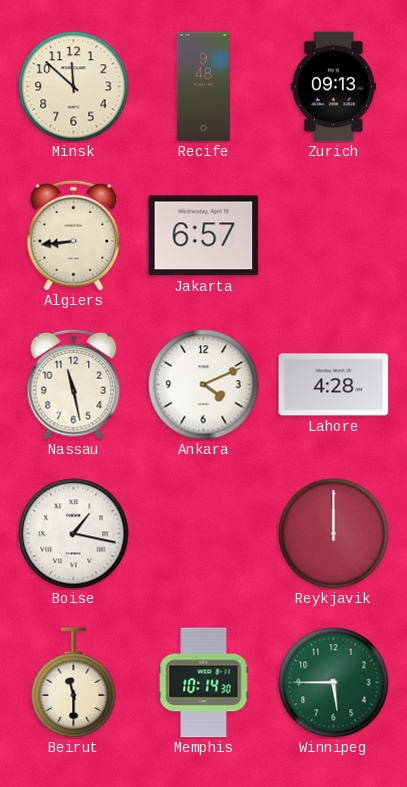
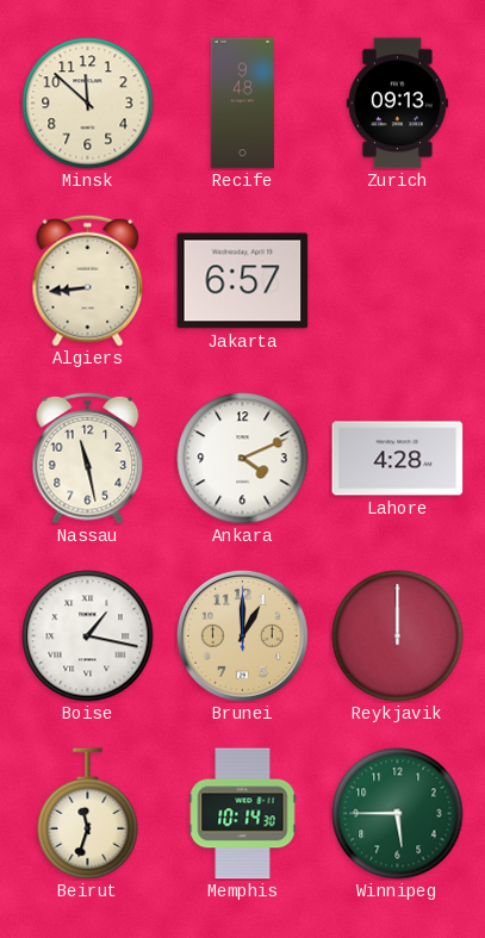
Brunei: none -> 1:00 (242, 635)
Beirut: 11:30 -> 11:33 (88, 814)
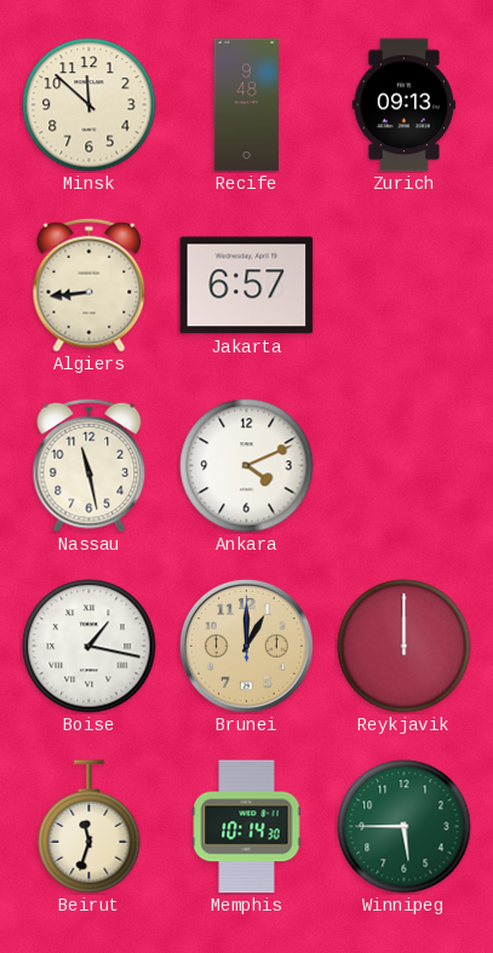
Lahore: 4:28 -> none (398, 459)
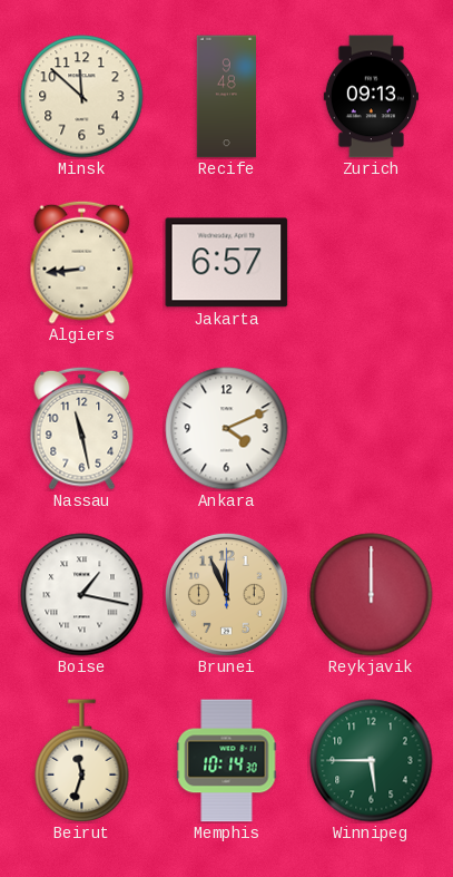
Brunei: 1:00 -> 11:56 (226, 594)
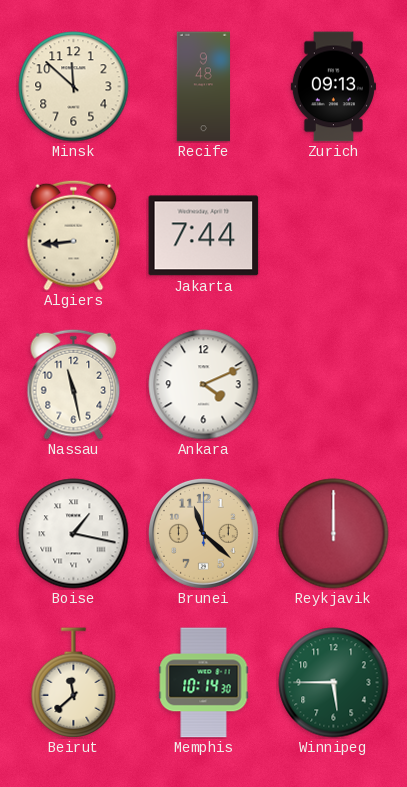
Jakarta: 6:57 -> 7:44 (204, 236)
Brunei: 11:56 -> 11:22 (203, 533)
Beirut: 11:33 -> 11:38 (74, 683)
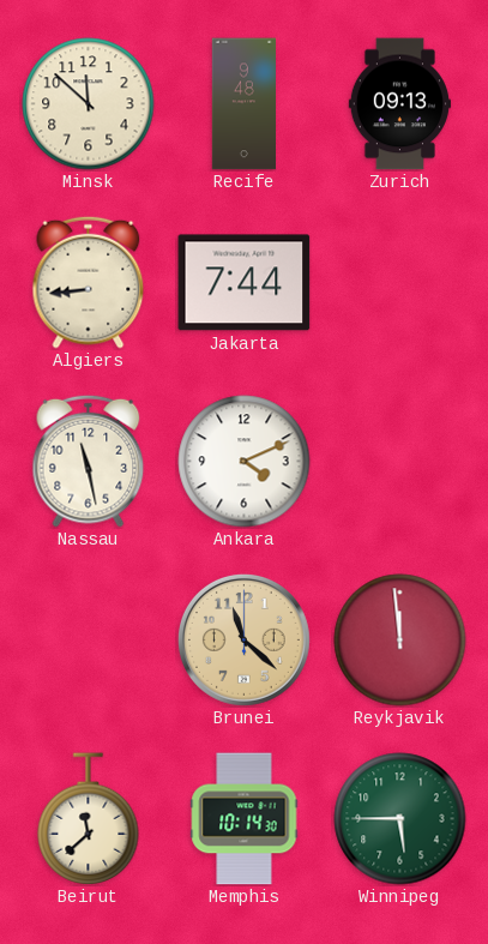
Boise: 1:17 -> none (74, 534)
Reykjavik: 12:00 -> 11:59 (400, 641)
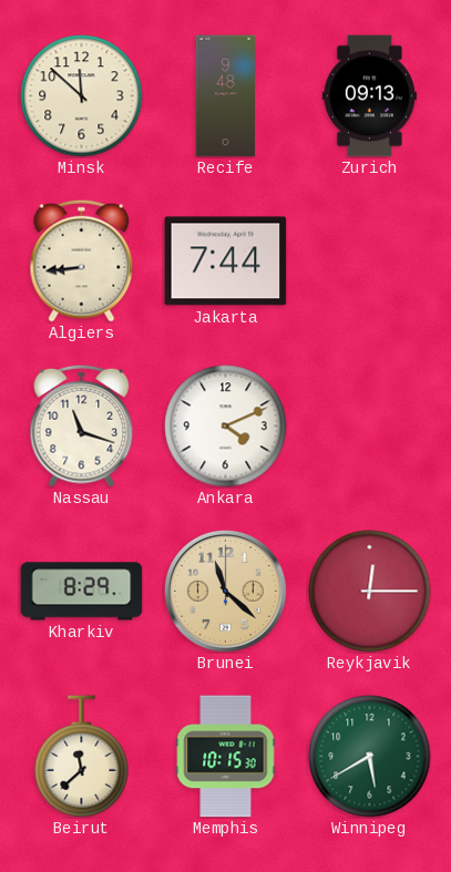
Nassau: 11:28 -> 11:18 (82, 425)
Kharkiv: none -> 8:29 (82, 592)
Reykjavik: 11:59 -> 12:15 (370, 592)
Memphis: 10:14 -> 10:15 (226, 757)
Winnipeg: 5:45 -> 5:40 (370, 757)
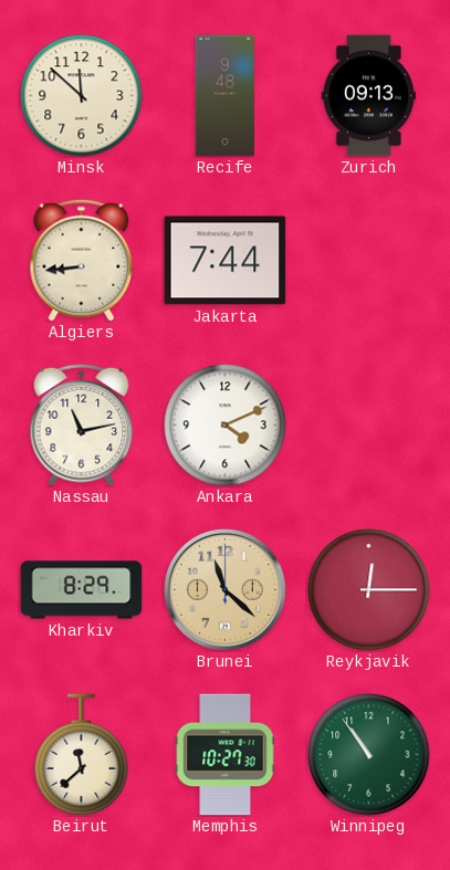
Nassau: 11:18 -> 11:13 (82, 424)
Memphis: 10:15 -> 10:27 (226, 755)
Winnipeg: 5:40 -> 10:54 (369, 755)
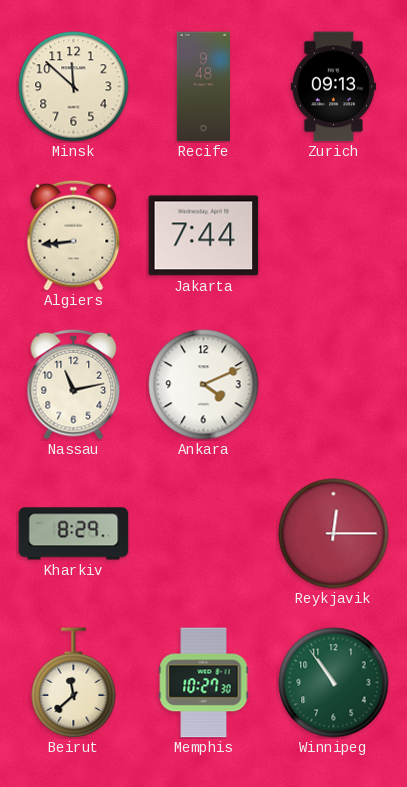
Brunei: 11:22 -> none (224, 589)
